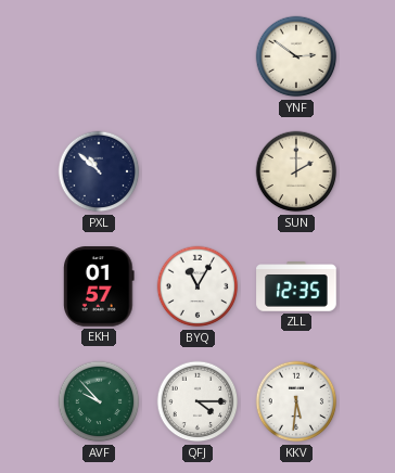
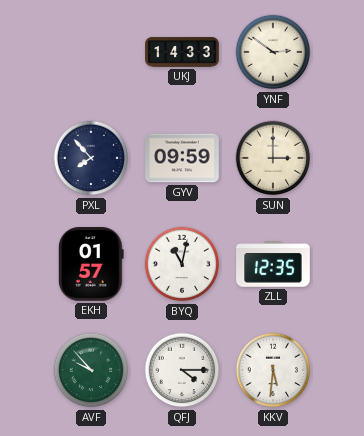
UKJ: none -> 14:33 (182, 52)
PXL: 10:52 -> 7:53 (91, 158)
GYV: none -> 09:59 (182, 158)
SUN: 2:00 -> 3:00 (273, 158)
BYQ: 11:05 -> 11:02 (182, 264)
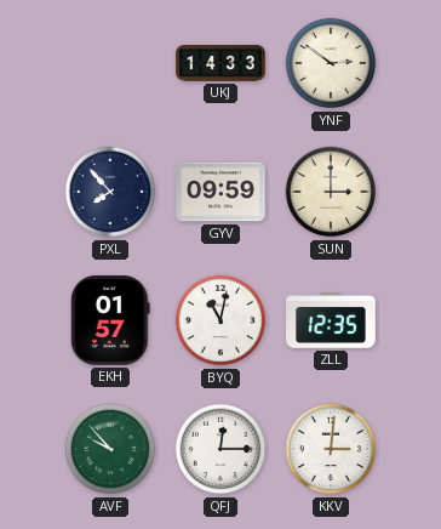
QFJ: 4:15 -> 12:15 (220, 449)
KKV: 5:31 -> 3:01 (331, 449)
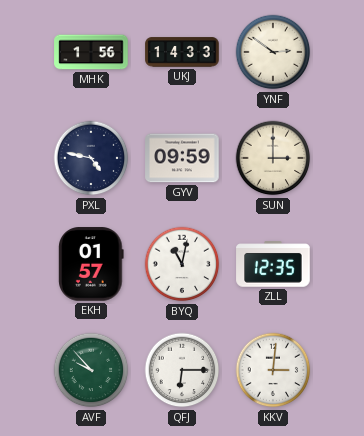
MHK: none -> 1:56 (91, 52)
PXL: 7:53 -> 4:47 (91, 158)
QFJ: 12:15 -> 6:15 (182, 370)
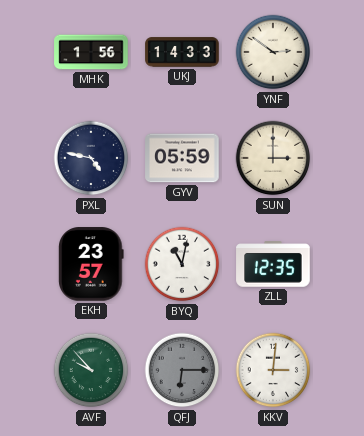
GYV: 09:59 -> 05:59 (182, 158)
EKH: 01:57 -> 23:57 (91, 264)
QFJ dial: white -> grey (182, 370)
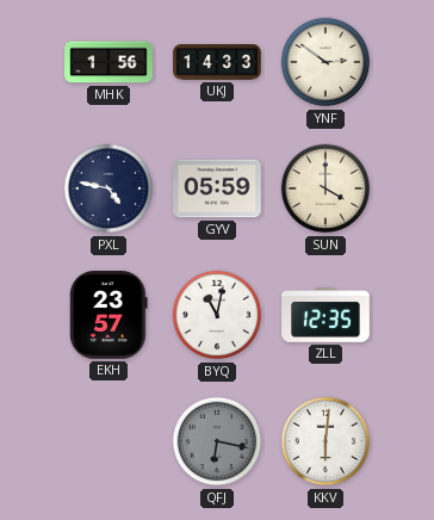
SUN: 3:00 -> 4:00 (325, 188)
AVF: 9:53 -> none (91, 370)
QFJ: 6:15 -> 6:17 (217, 441)
KKV: 3:01 -> 6:01 (325, 441)
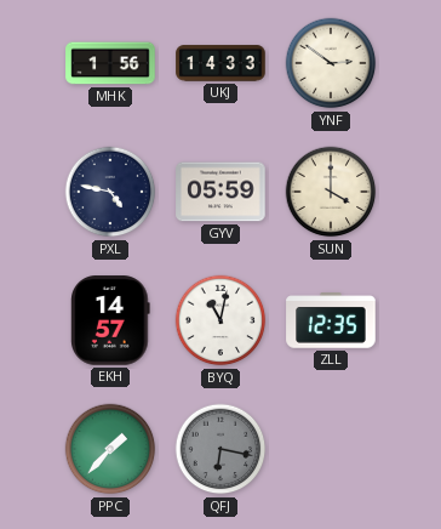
EKH: 23:57 -> 14:57 (110, 320)
PPC: none -> 1:37 (110, 449)
KKV: 6:01 -> none (325, 441)
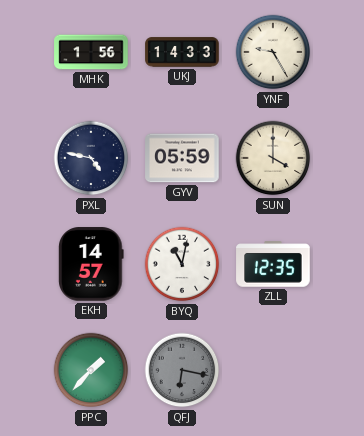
YNF: 2:51 -> 9:25 (273, 52)
